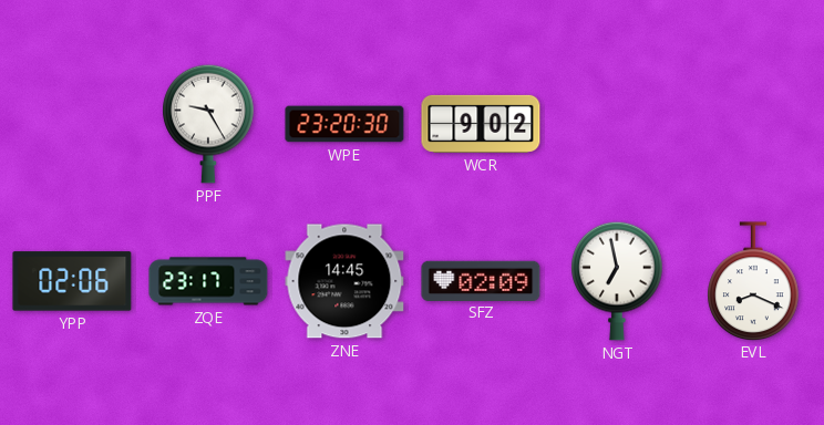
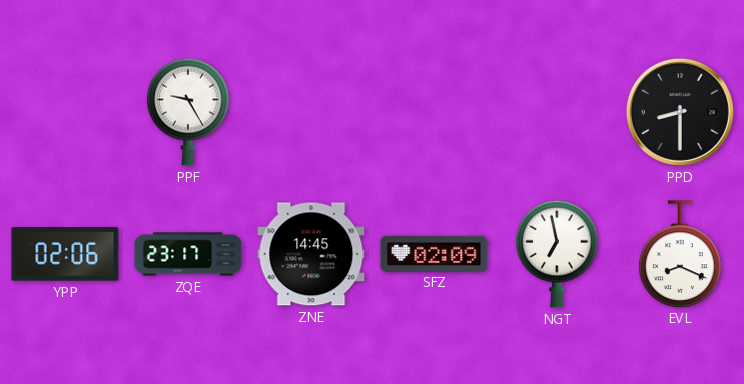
WPE: 23:20 -> none (344, 124)
WCR: 9:02 -> none (481, 124)
PPD: none -> 8:30 (680, 112)
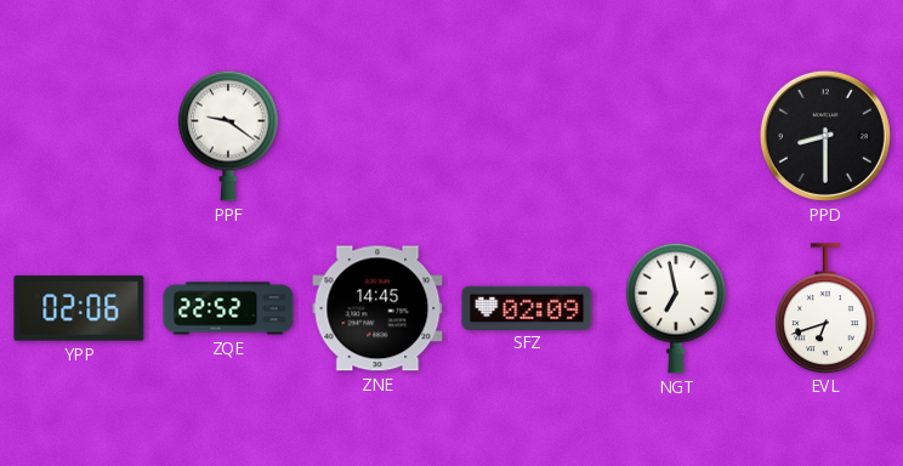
PPF: 9:25 -> 9:21 (228, 136)
ZQE: 23:17 -> 22:52 (228, 308)
EVL: 8:19 -> 6:42 (825, 308)
